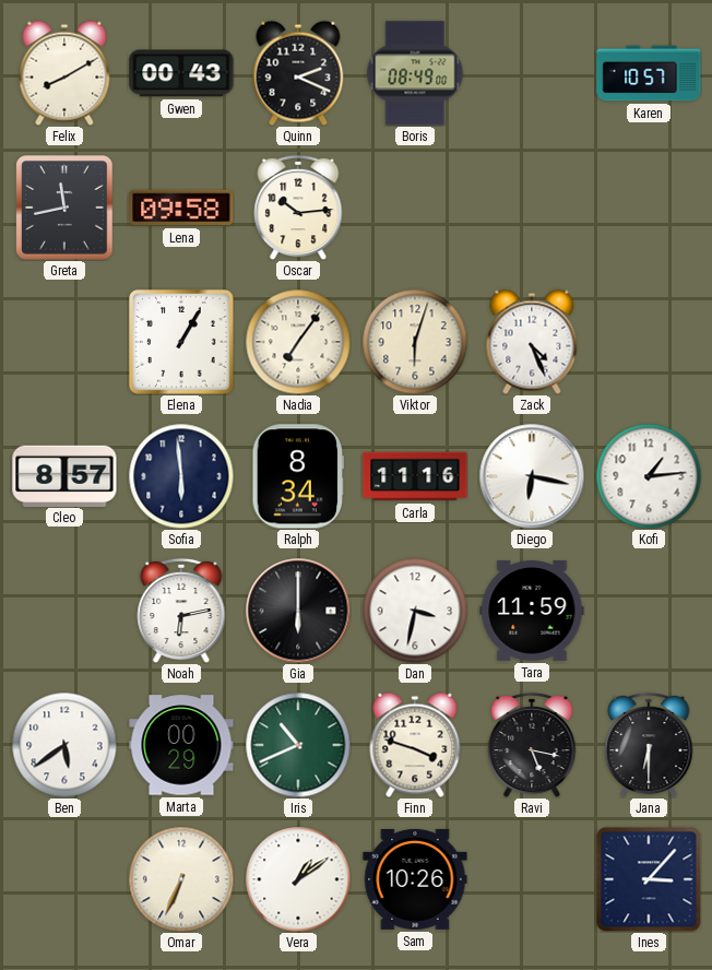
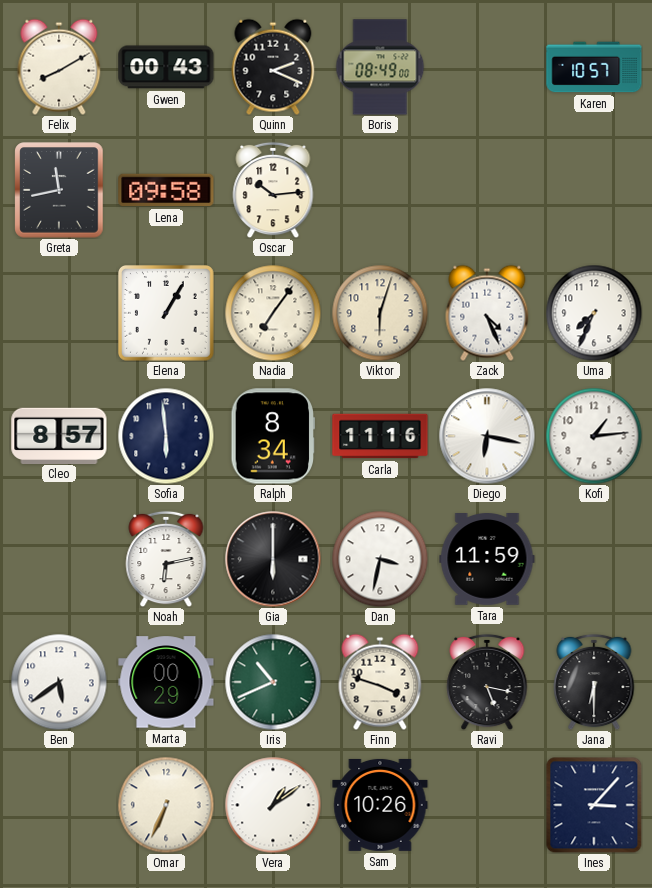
Uma: none -> 7:34 (594, 313)
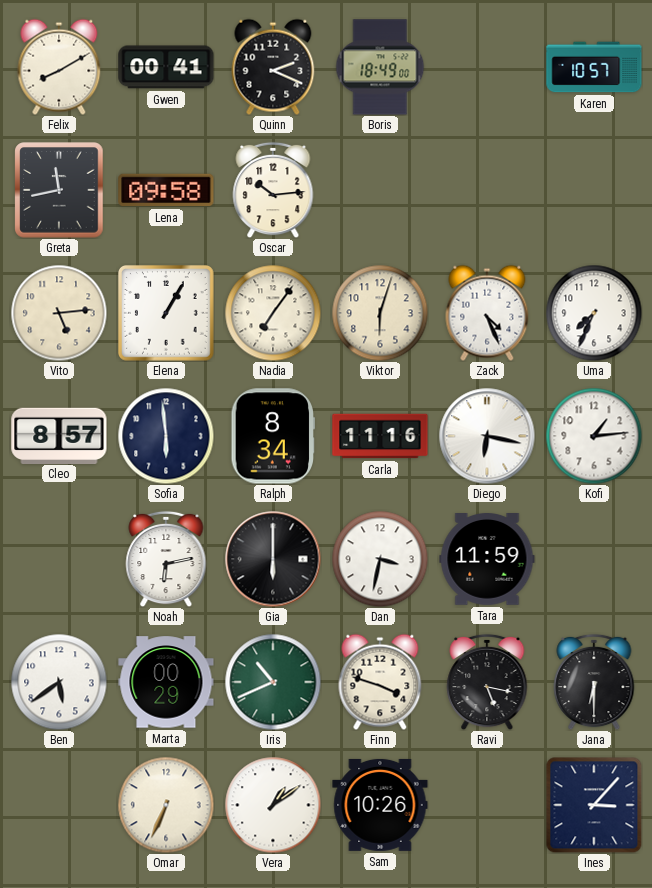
Gwen: 00:43 -> 00:41 (166, 67)
Boris: 08:49 -> 18:49 (380, 67)
Vito: none -> 5:14 (59, 313)
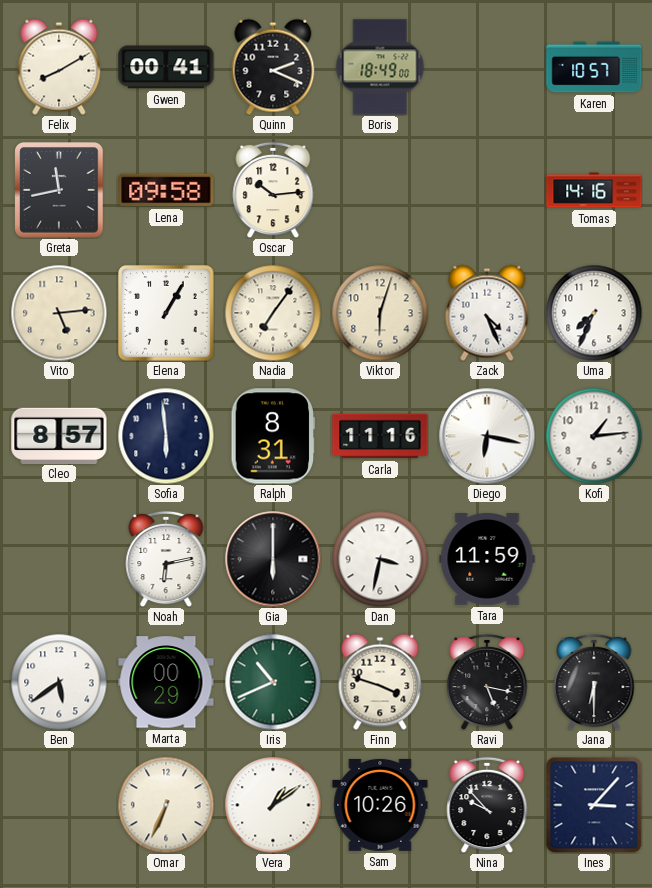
Tomas: none -> 14:16 (594, 190)
Ralph: 8:34 -> 8:31 (272, 436)
Nina: none -> 9:53 (487, 805)
